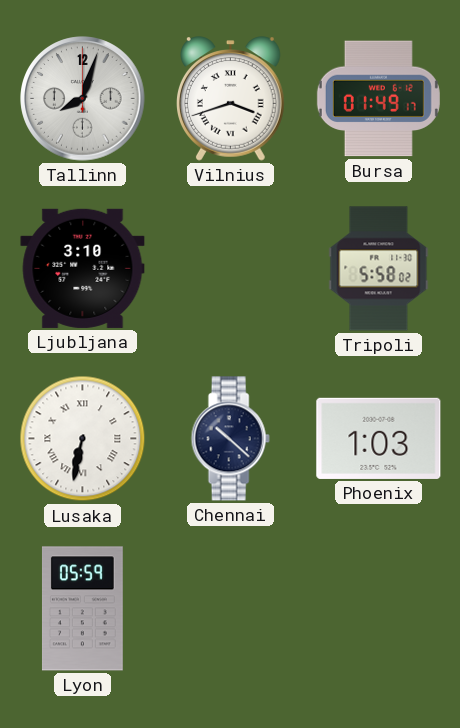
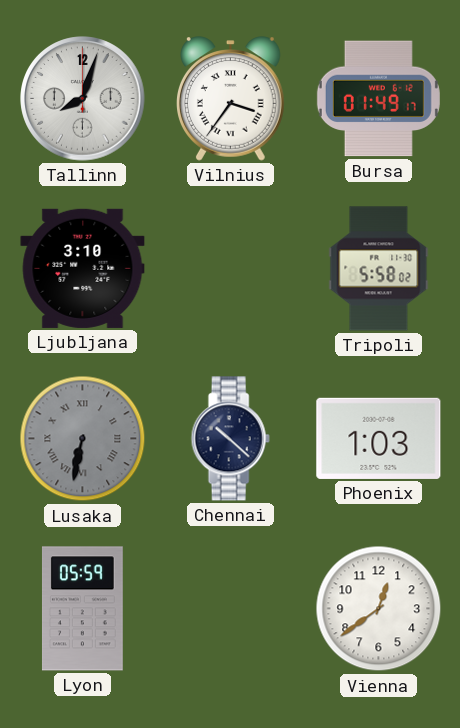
Vilnius: 3:42 -> 3:36 (231, 99)
Lusaka dial: white -> grey (83, 439)
Vienna: none -> 12:39 (379, 609)
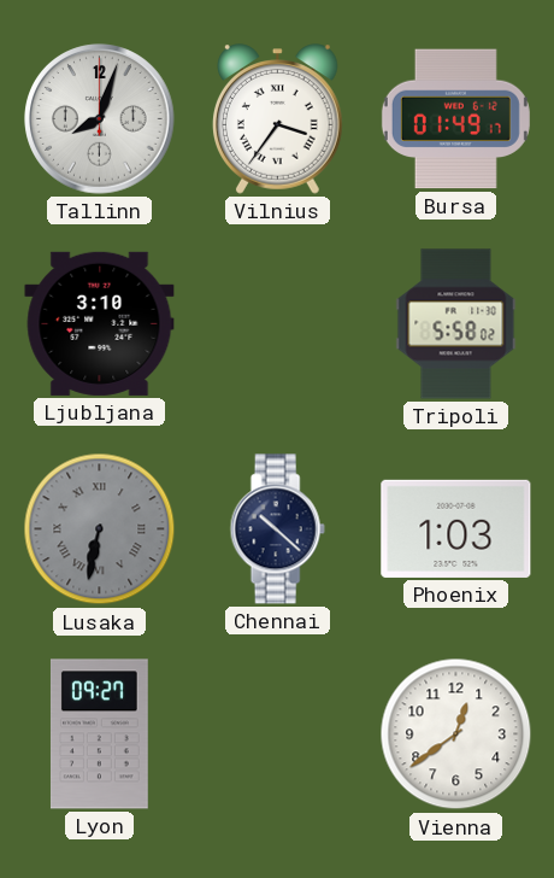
Lyon: 05:59 -> 09:27 (99, 734)
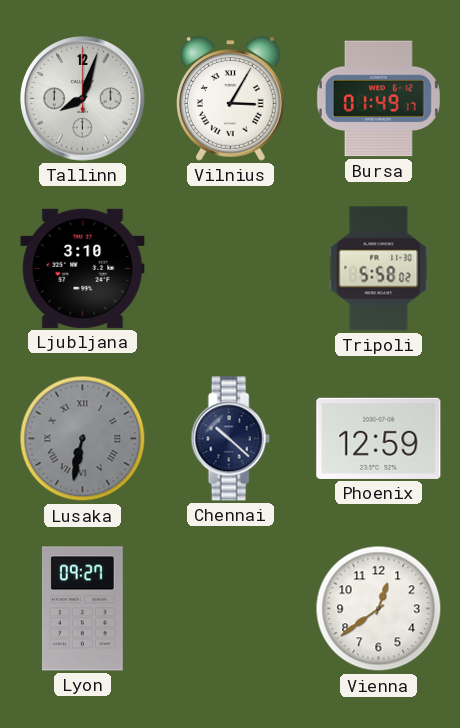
Vilnius: 3:36 -> 3:05 (231, 99)
Phoenix: 1:03 -> 12:59 (379, 438)
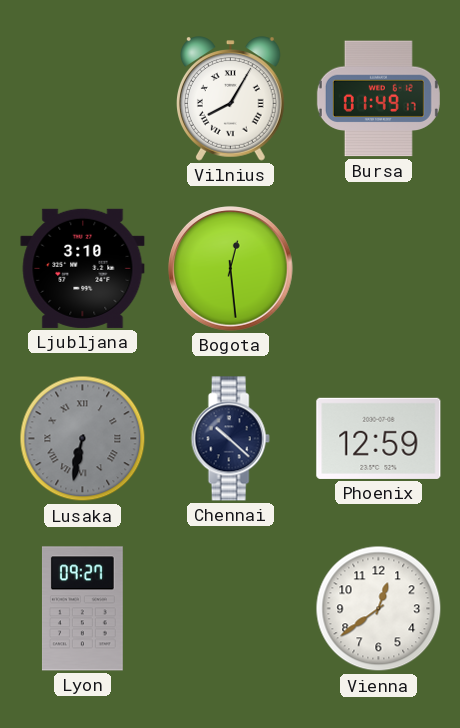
Tallinn: 8:03 -> none (83, 99)
Vilnius: 3:05 -> 8:05 (231, 99)
Bogota: none -> 12:29 (231, 269)
Tripoli: 5:58 -> none (379, 269)
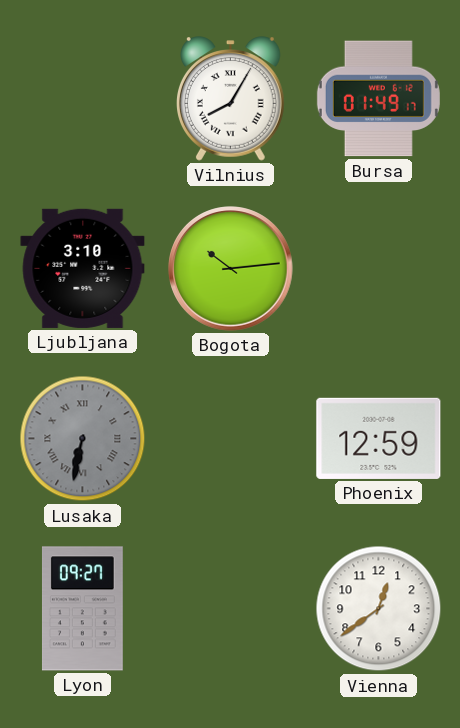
Bogota: 12:29 -> 10:14 (231, 269)
Chennai: 10:22 -> none (230, 439)
